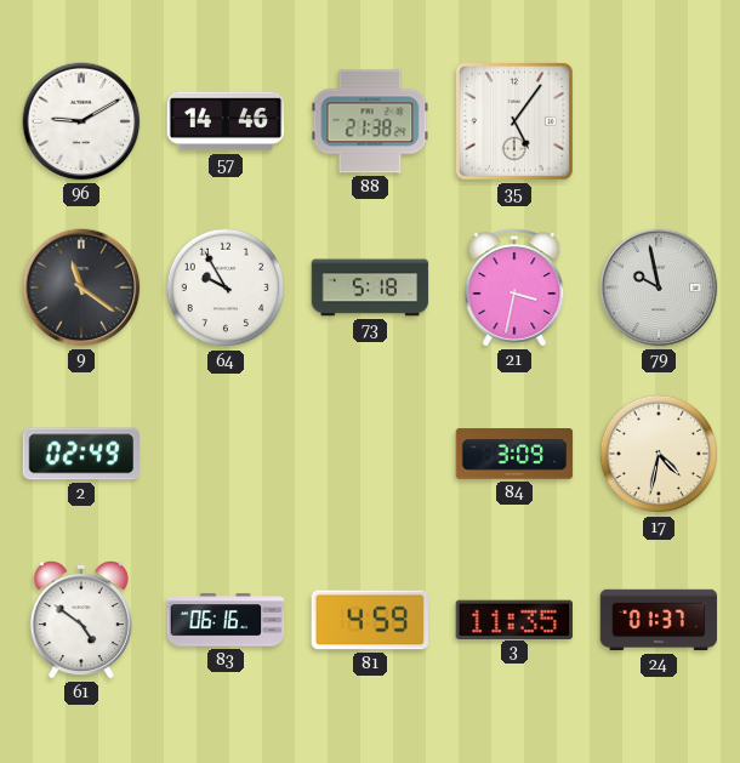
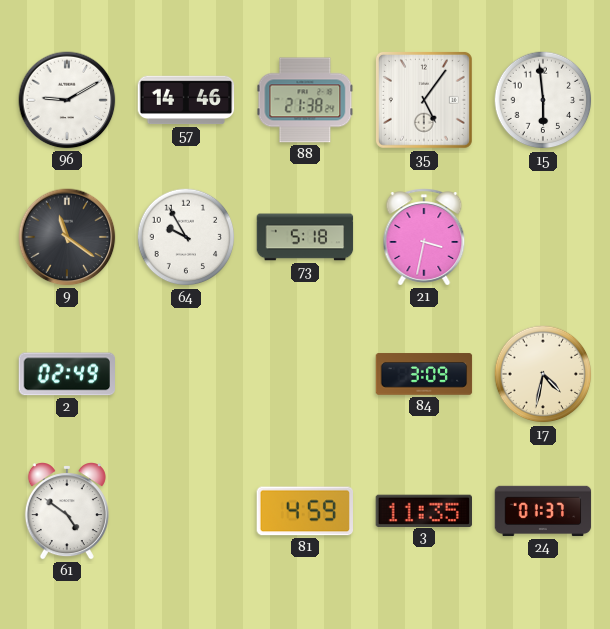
15: none -> 5:59 (543, 100)
79: 9:58 -> none (659, 287)
83: 06:16 -> none (226, 620)
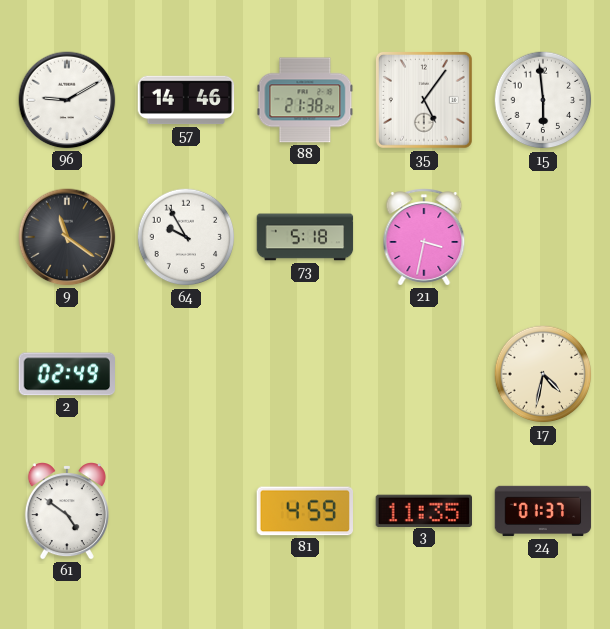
84: 3:09 -> none (424, 374)
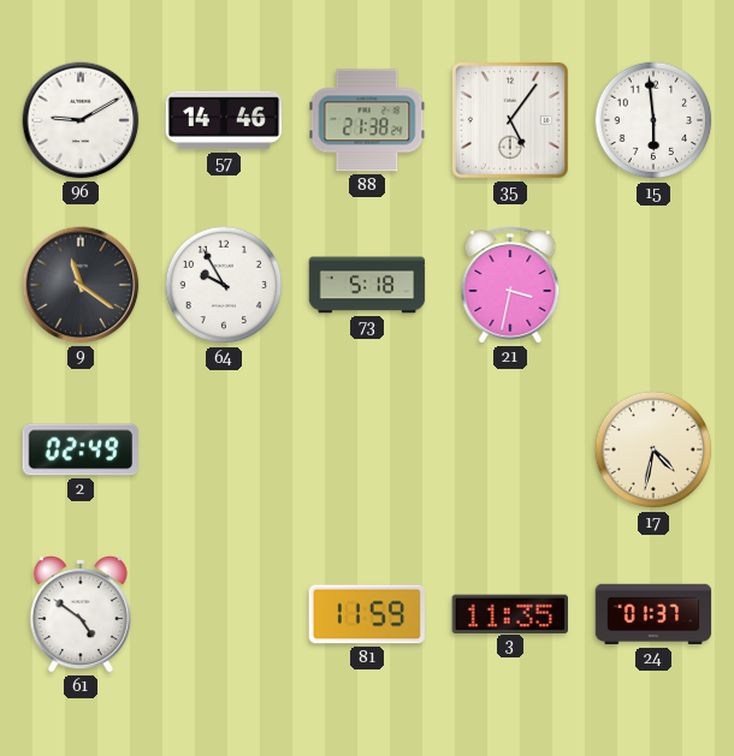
81: 4:59 -> 11:59 (366, 614)
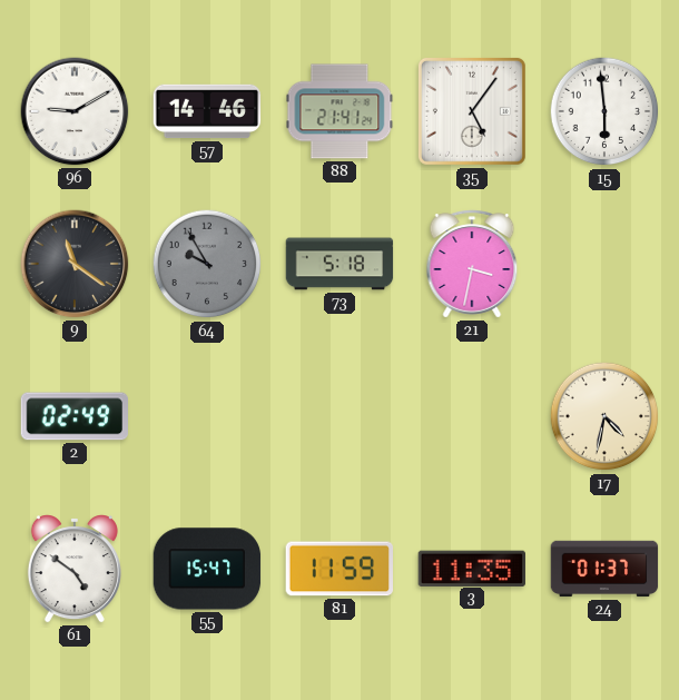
88: 21:38 -> 21:41 (339, 111)
64 dial: white -> grey (207, 264)
55: none -> 15:47 (207, 569)
